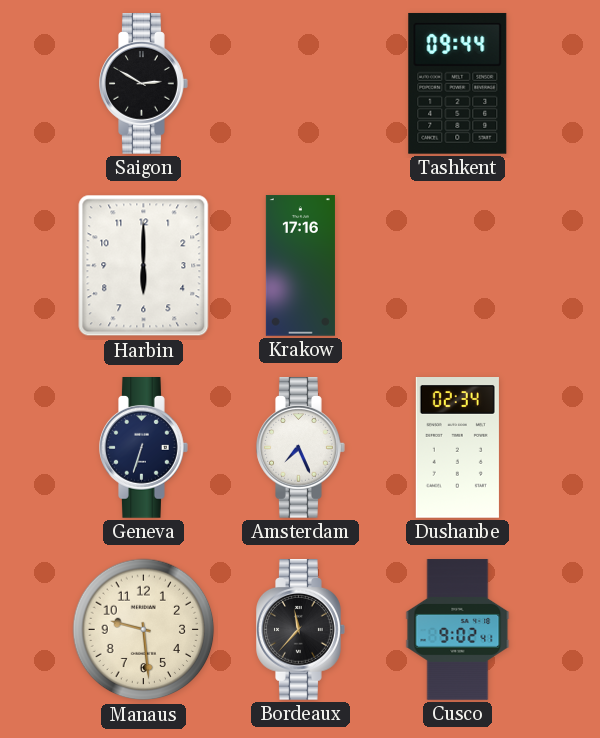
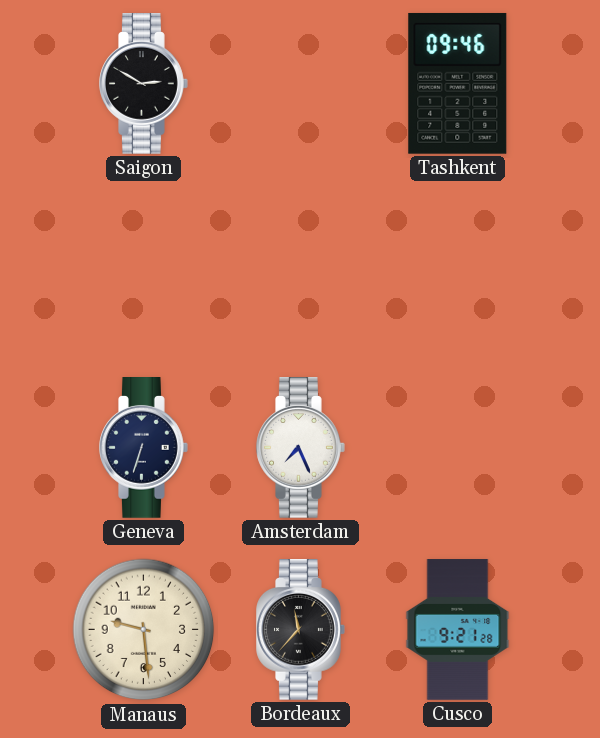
Tashkent: 09:44 -> 09:46 (458, 83)
Harbin: 6:00 -> none (144, 266)
Krakow: 17:16 -> none (300, 266)
Dushanbe: 02:34 -> none (457, 448)
Cusco: 9:02 -> 9:21 (458, 630)
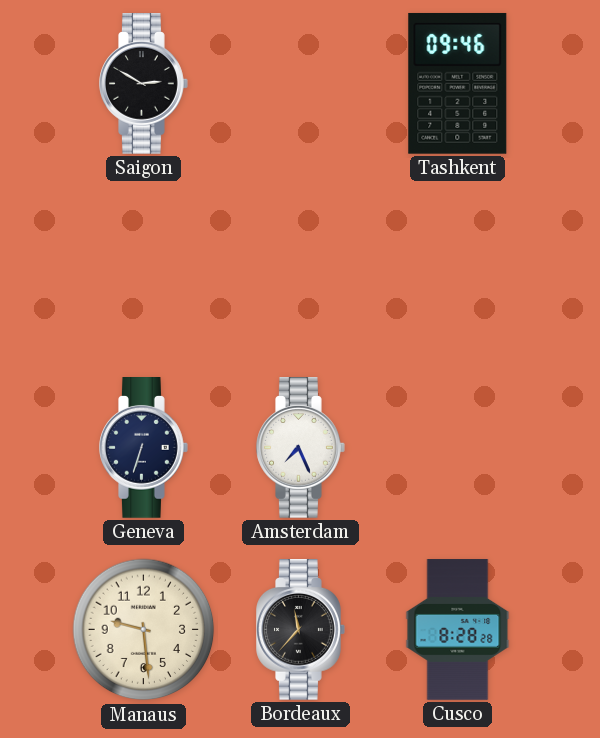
Cusco: 9:21 -> 8:28 (458, 630)
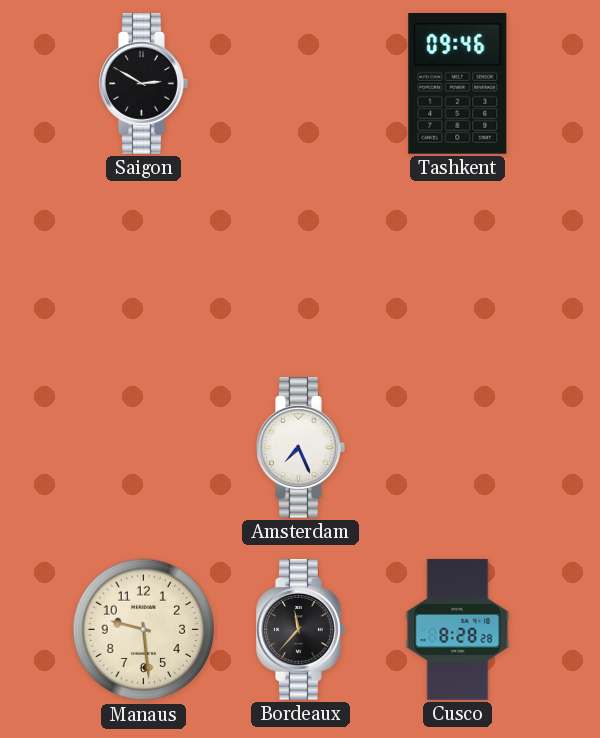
Geneva: 6:33 -> none (144, 448)
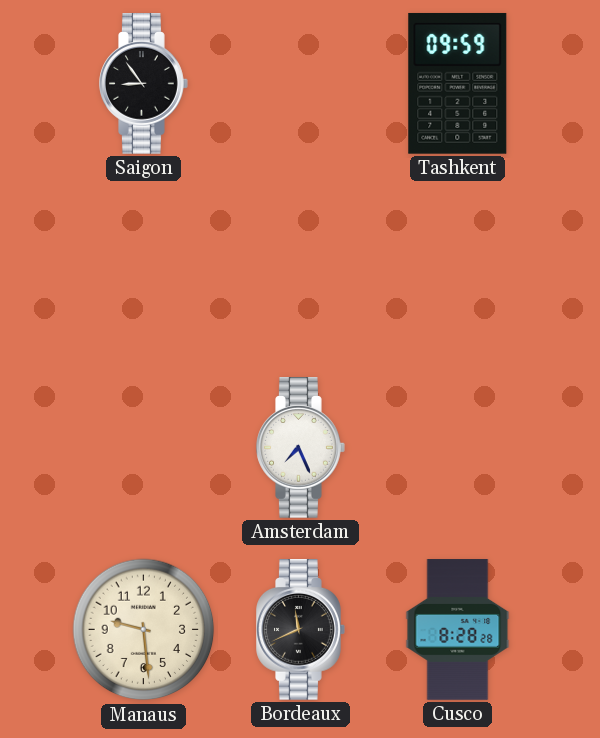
Saigon: 2:50 -> 8:54 (144, 84)
Tashkent: 09:46 -> 09:59 (458, 83)
Bordeaux: 11:37 -> 11:41 (301, 630)
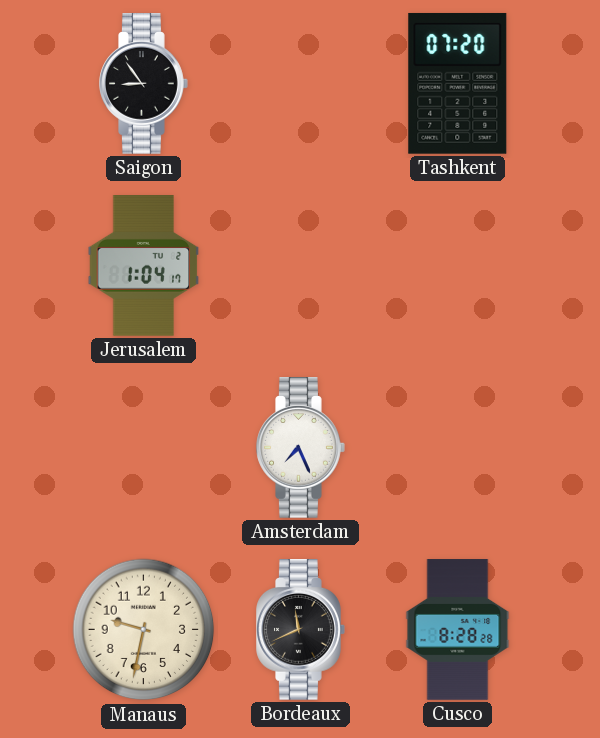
Tashkent: 09:59 -> 07:20 (458, 83)
Jerusalem: none -> 1:04 (144, 266)
Manaus: 9:29 -> 9:32 (144, 630)
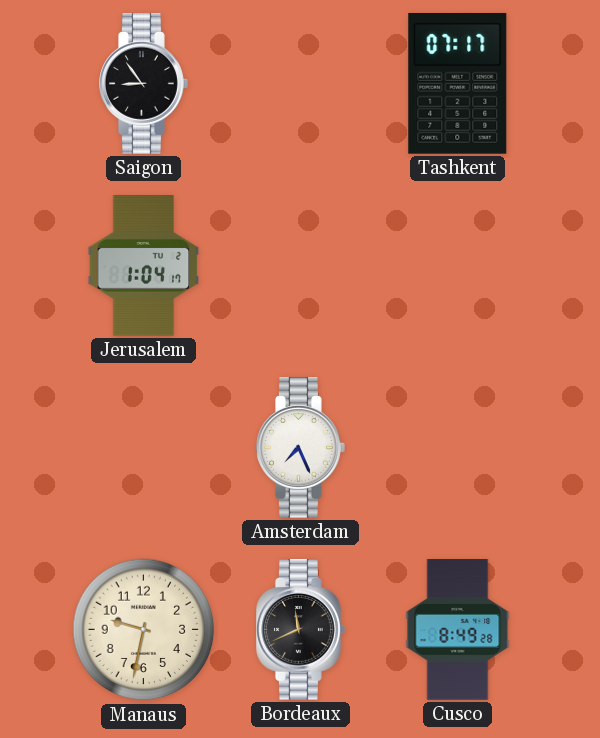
Tashkent: 07:20 -> 07:17 (458, 83)
Cusco: 8:28 -> 8:49 (458, 630)
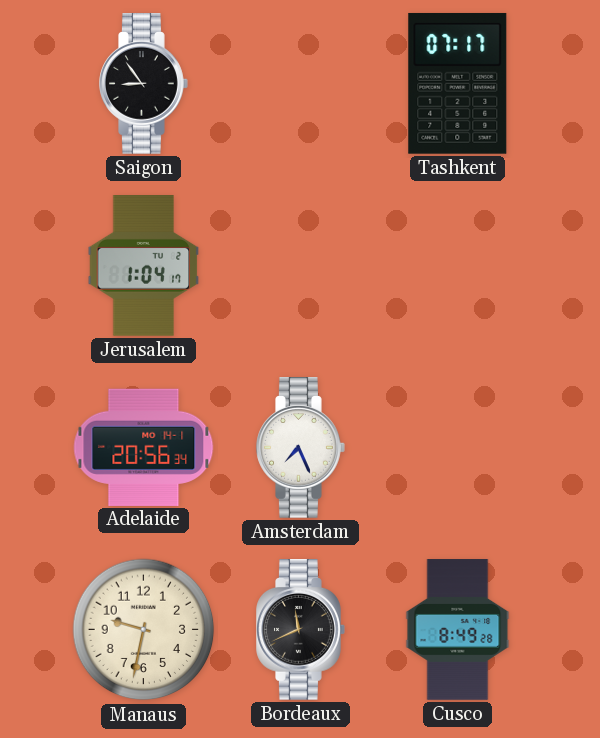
Adelaide: none -> 20:56 (144, 447)
